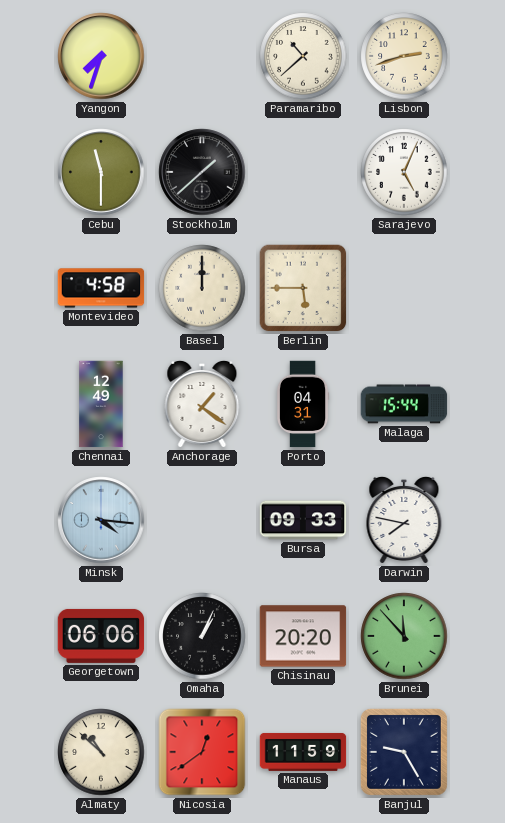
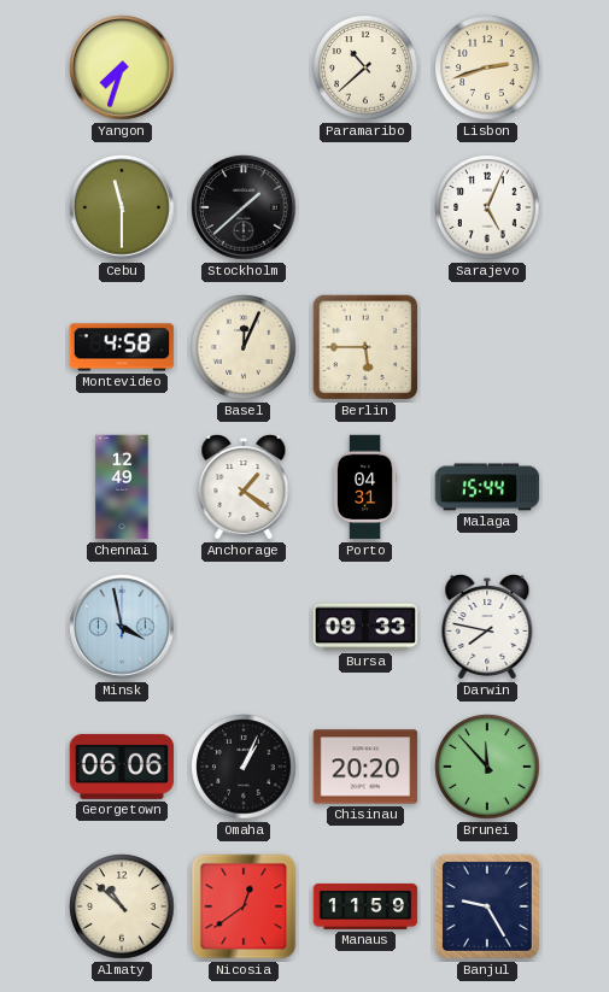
Basel: 12:00 -> 12:04 (244, 347)
Minsk: 4:16 -> 3:58 (122, 627)
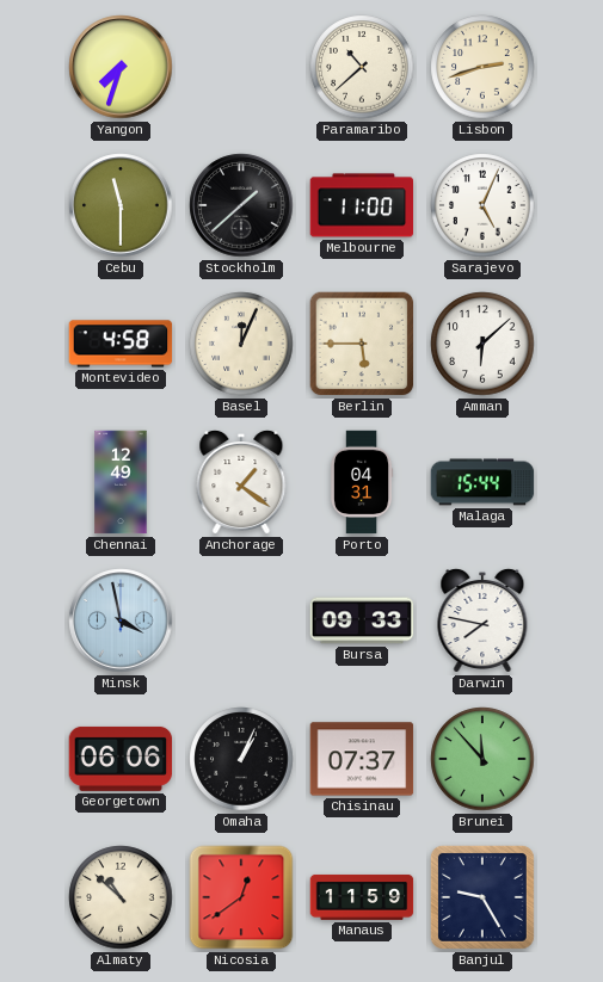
Melbourne: none -> 11:00 (362, 205)
Amman: none -> 6:08 (482, 344)
Chisinau: 20:20 -> 07:37 (362, 759)
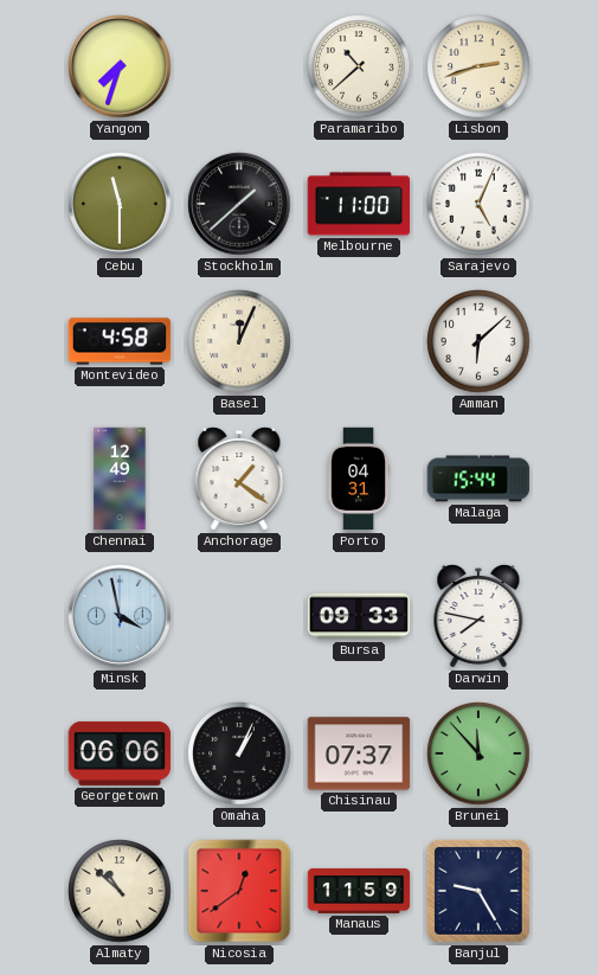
Berlin: 5:45 -> none (362, 344)
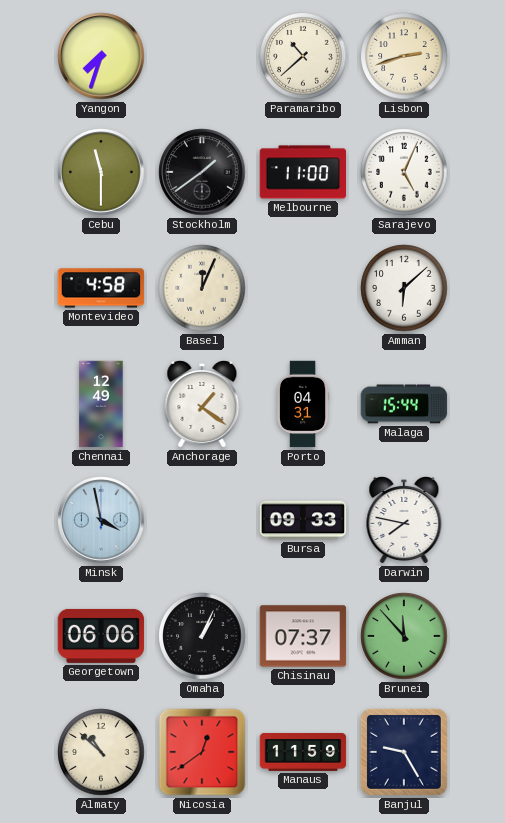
Stockholm: 1:38 -> 1:39 (202, 172)
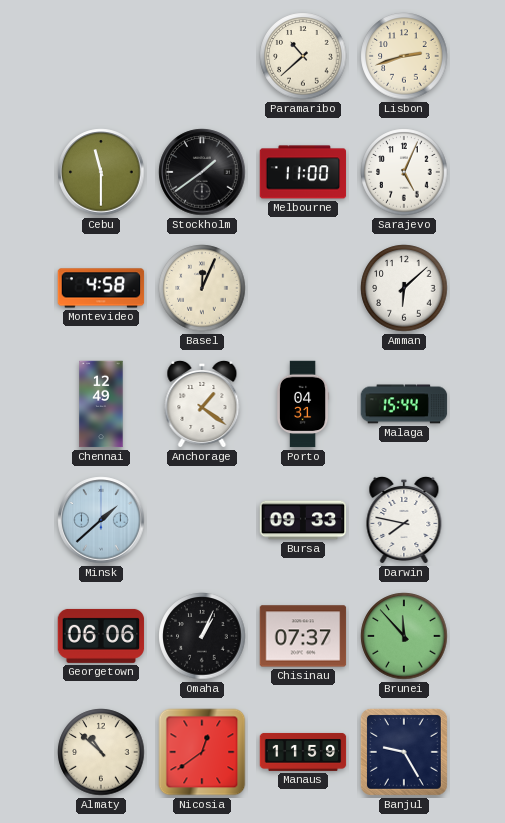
Yangon: 7:33 -> none (101, 56)
Minsk: 3:58 -> 1:38 (101, 520)
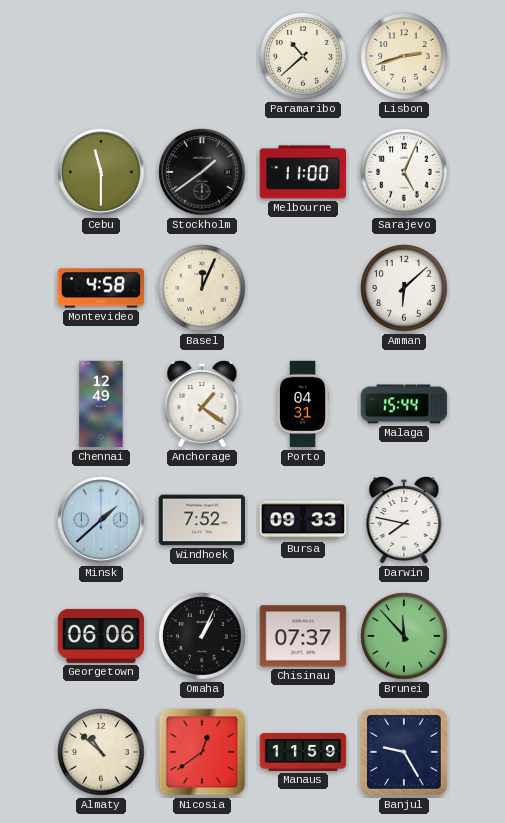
Windhoek: none -> 7:52 (202, 520)
